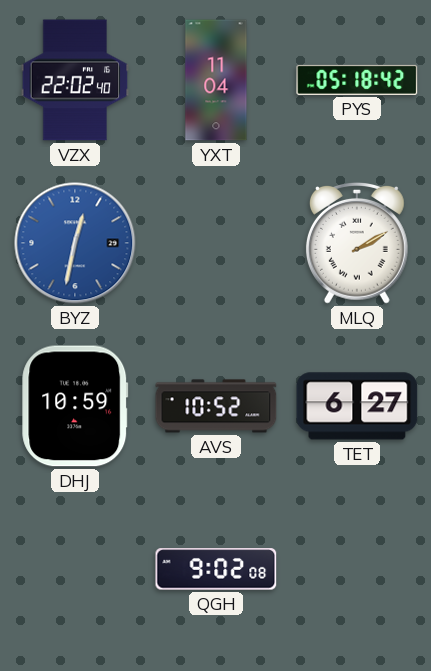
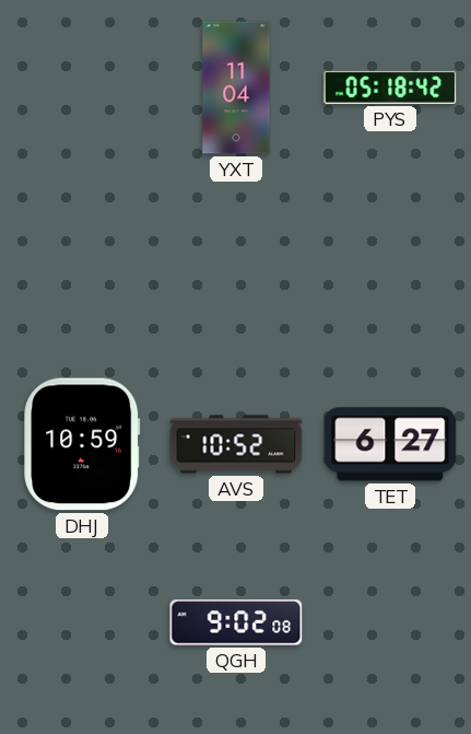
VZX: 22:02 -> none (75, 80)
BYZ: 12:32 -> none (75, 243)
MLQ: 2:10 -> none (357, 243)
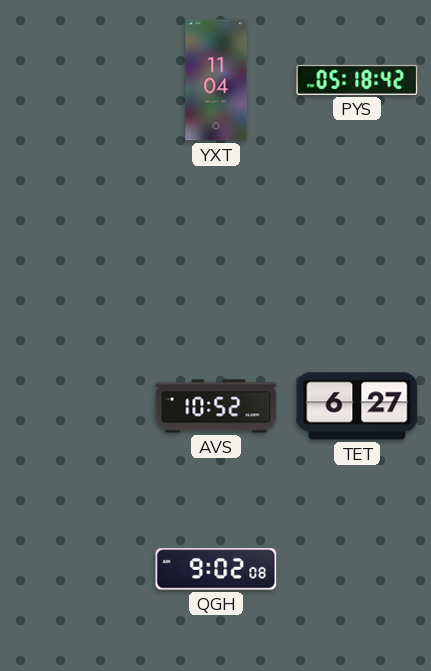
DHJ: 10:59 -> none (82, 444)
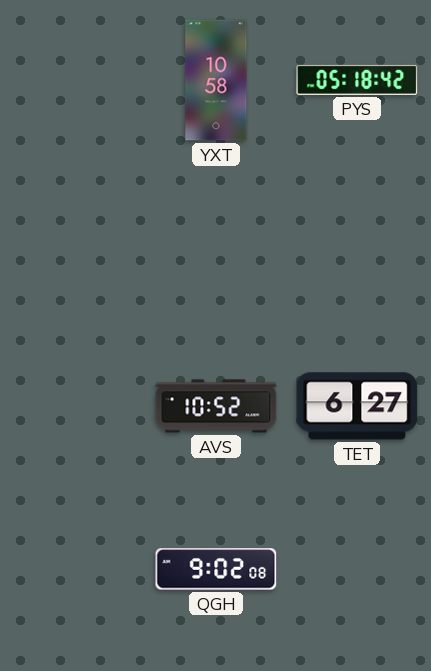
YXT: 11:04 -> 10:58 (216, 80)
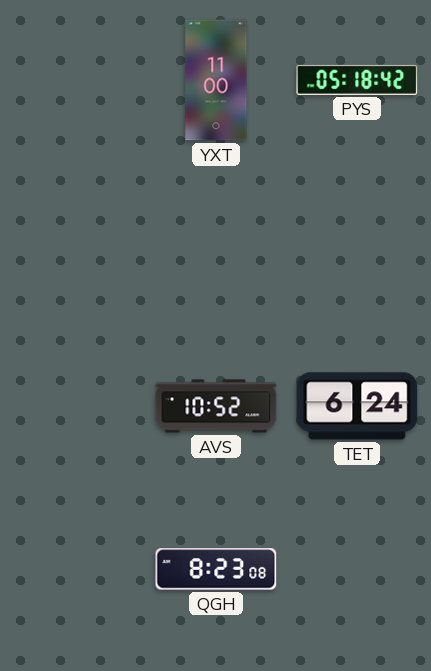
YXT: 10:58 -> 11:00 (216, 80)
TET: 6:27 -> 6:24 (357, 406)
QGH: 9:02 -> 8:23 (216, 569)
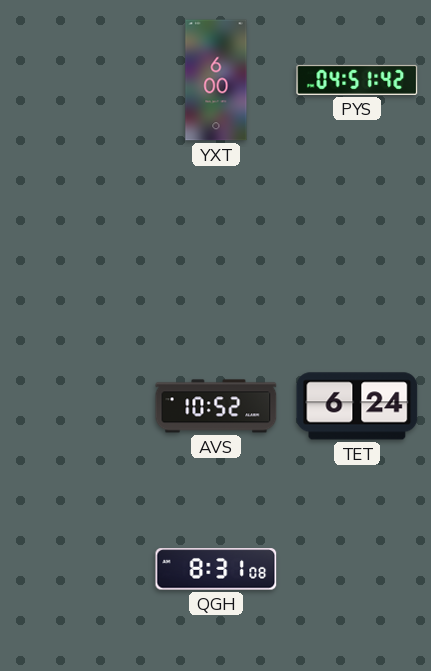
YXT: 11:00 -> 6:00 (216, 80)
PYS: 05:18 -> 04:51 (357, 80)
QGH: 8:23 -> 8:31 (216, 569)
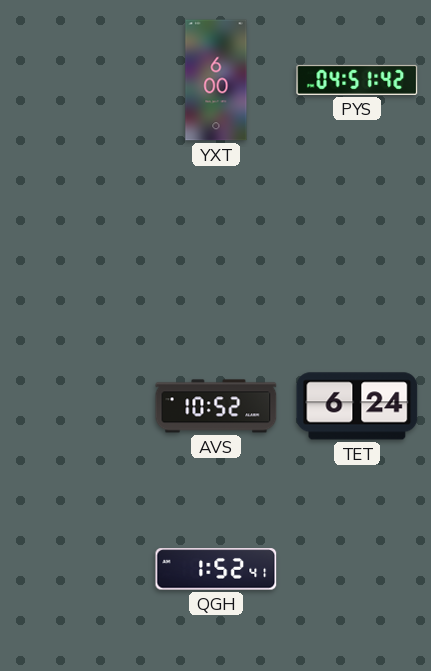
QGH: 8:31 -> 1:52 (216, 569)
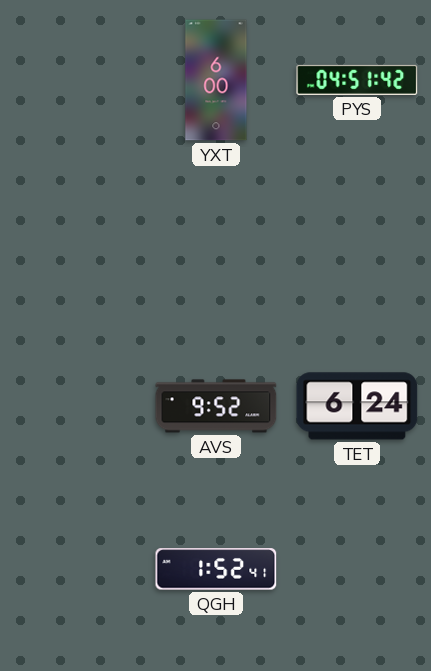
AVS: 10:52 -> 9:52 (216, 406)
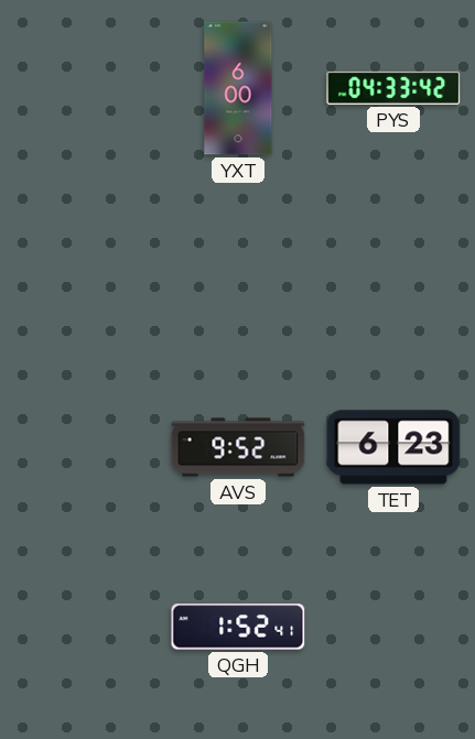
PYS: 04:51 -> 04:33 (393, 88)
TET: 6:24 -> 6:23 (393, 447)
